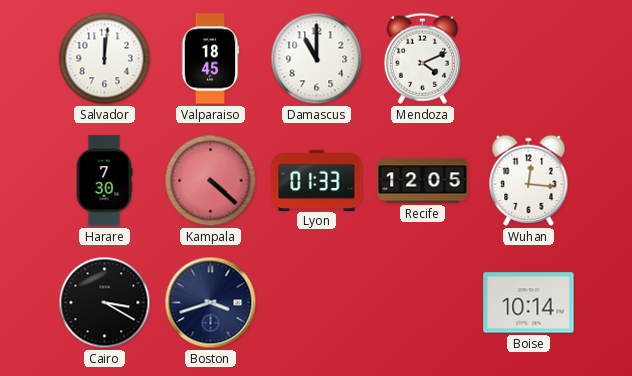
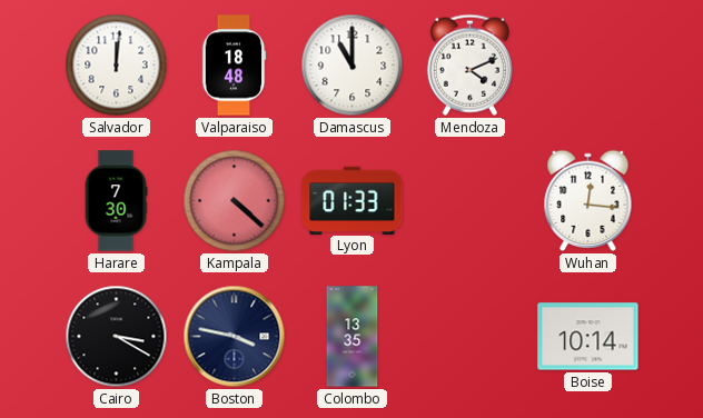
Valparaiso: 18:45 -> 18:48 (234, 66)
Recife: 12:05 -> none (423, 181)
Boston: 3:42 -> 3:47 (235, 337)
Colombo: none -> 13:35 (353, 337)
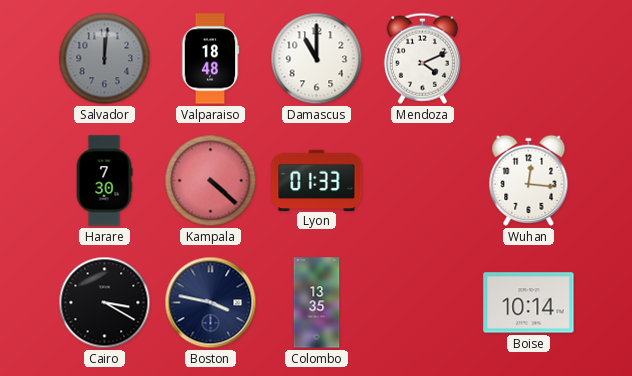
Salvador dial: white -> grey (105, 59)
